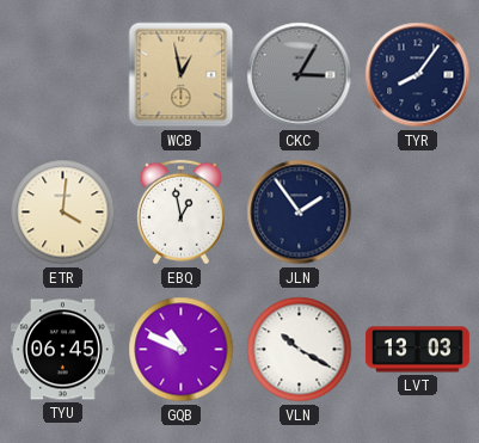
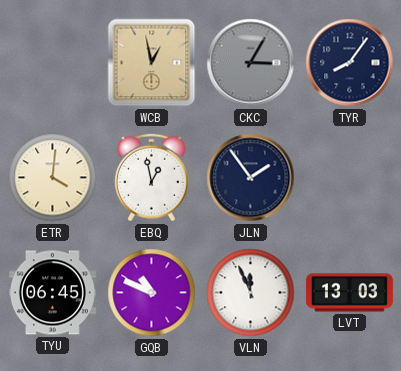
VLN: 10:20 -> 11:56 (251, 293)
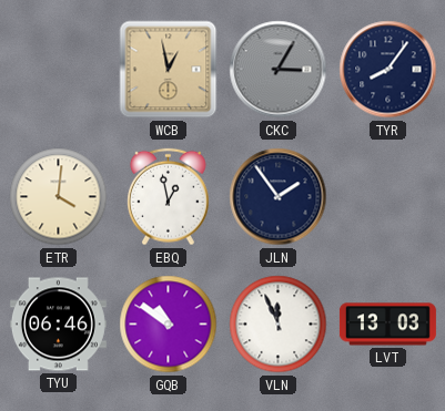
TYU: 06:45 -> 06:46 (58, 325)
GQB: 10:49 -> 10:51 (169, 325)
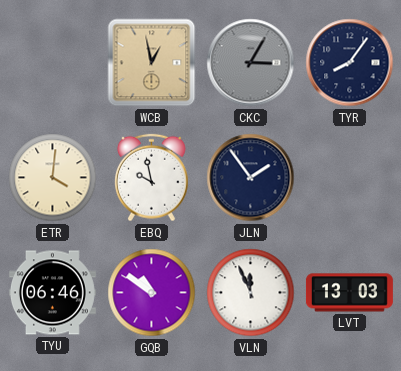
EBQ: 12:58 -> 9:58 (152, 178)
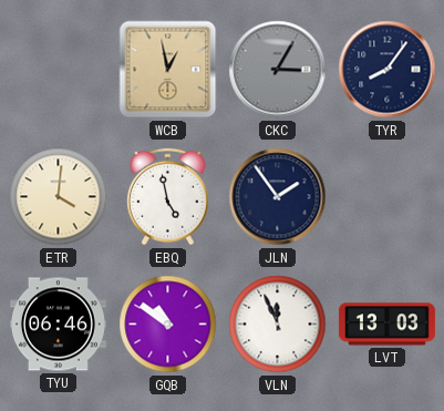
EBQ: 9:58 -> 4:58 (168, 197)
